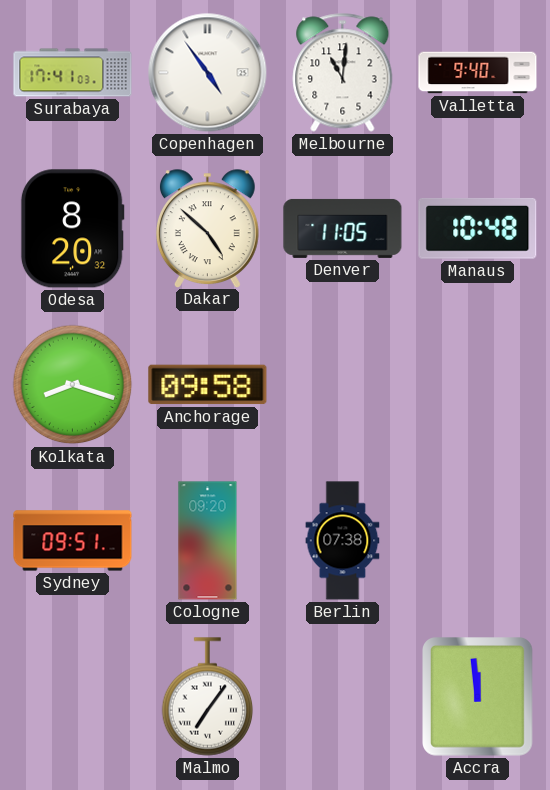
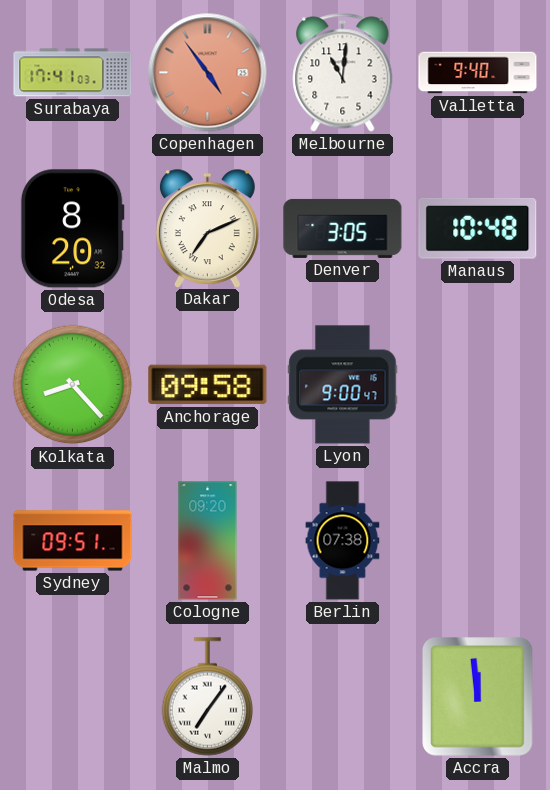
Copenhagen dial: white -> salmon (208, 73)
Dakar: 4:52 -> 7:11 (207, 228)
Denver: 11:05 -> 3:05 (343, 228)
Kolkata: 8:18 -> 8:23 (73, 385)
Lyon: none -> 9:00 (343, 385)
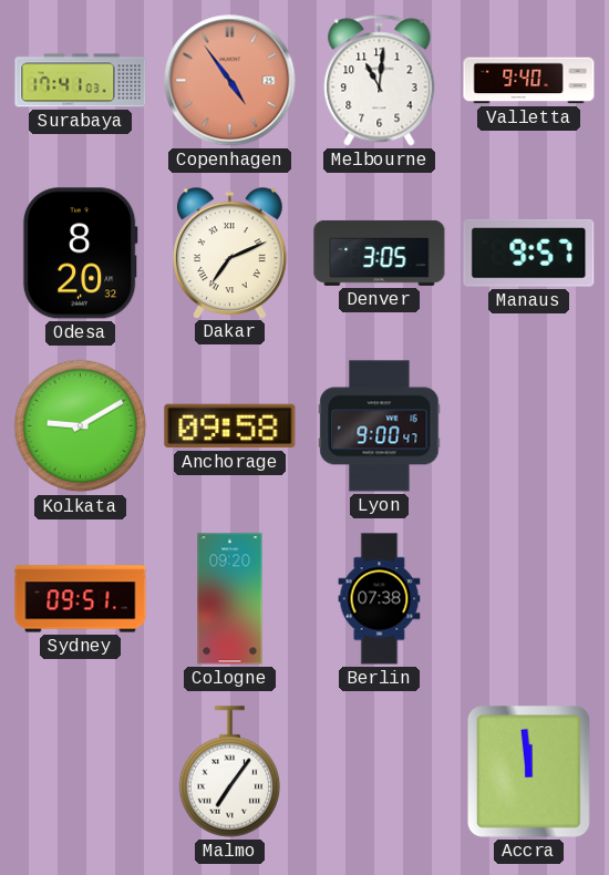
Manaus: 10:48 -> 9:57 (529, 253)
Kolkata: 8:23 -> 9:10 (81, 426)
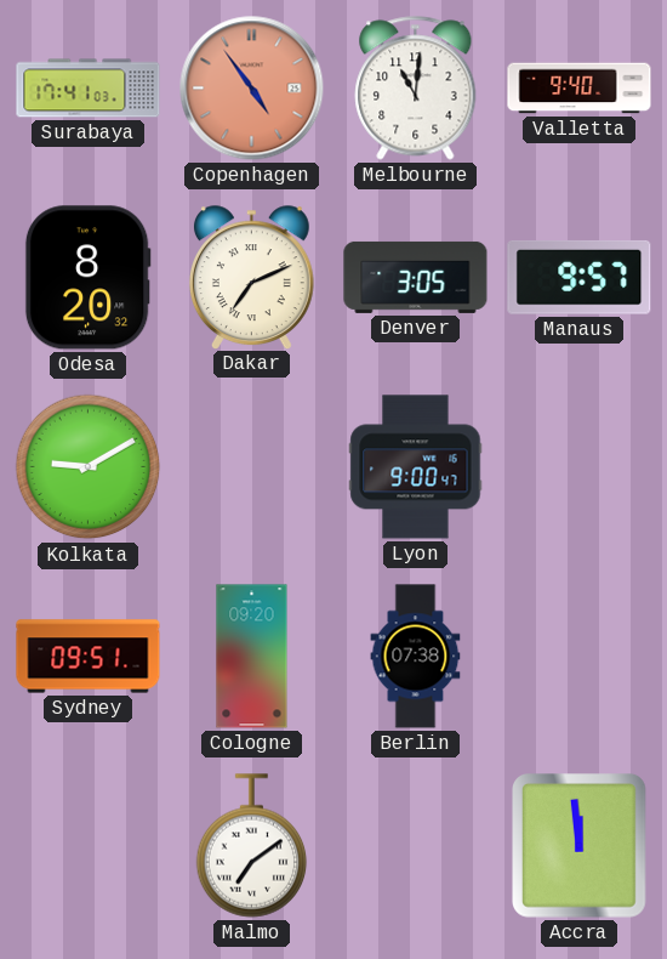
Anchorage: 09:58 -> none (230, 426)
Malmo: 7:06 -> 7:09 (252, 846)
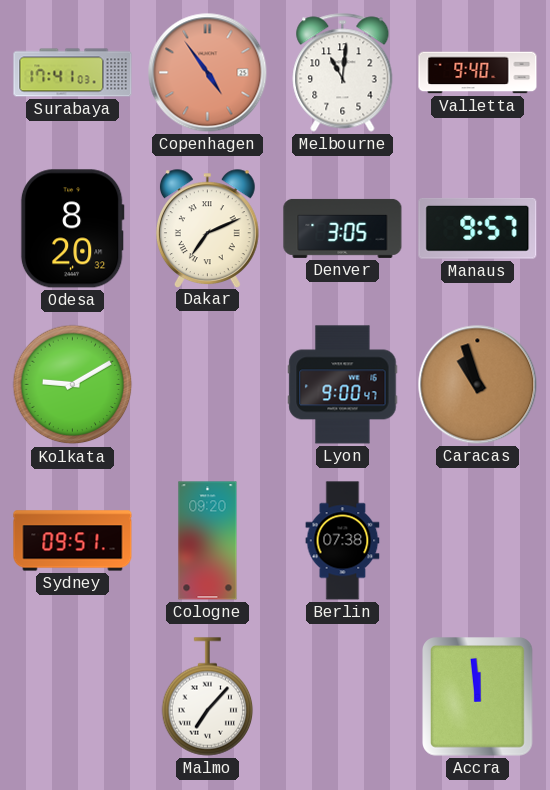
Caracas: none -> 10:57 (478, 385)
Malmo: 7:09 -> 7:07 (208, 697)
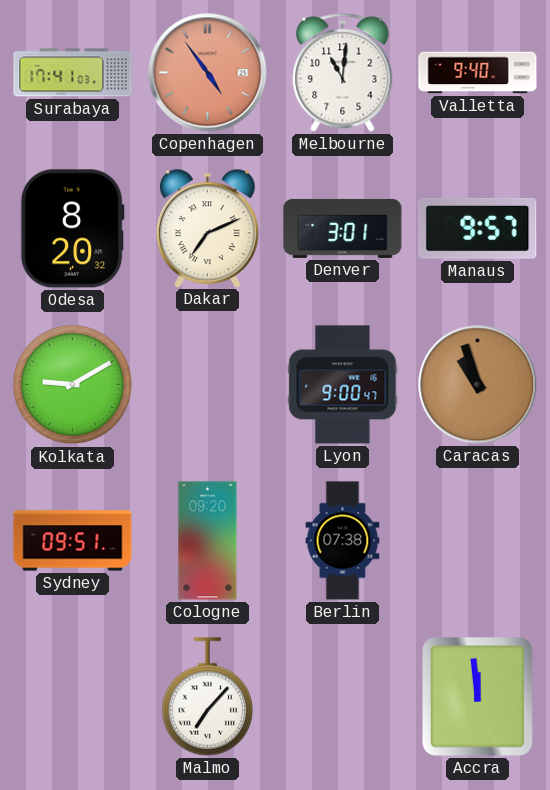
Denver: 3:05 -> 3:01 (343, 228)
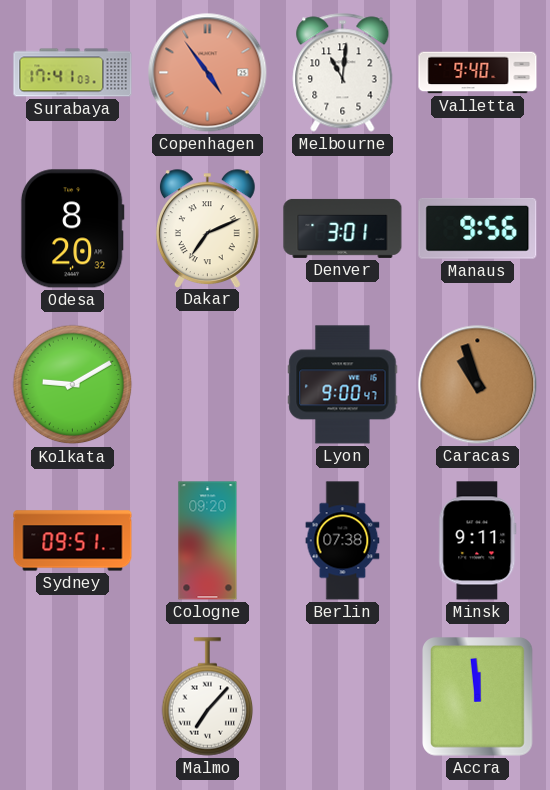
Manaus: 9:57 -> 9:56 (478, 228)
Minsk: none -> 9:11 (478, 541)
